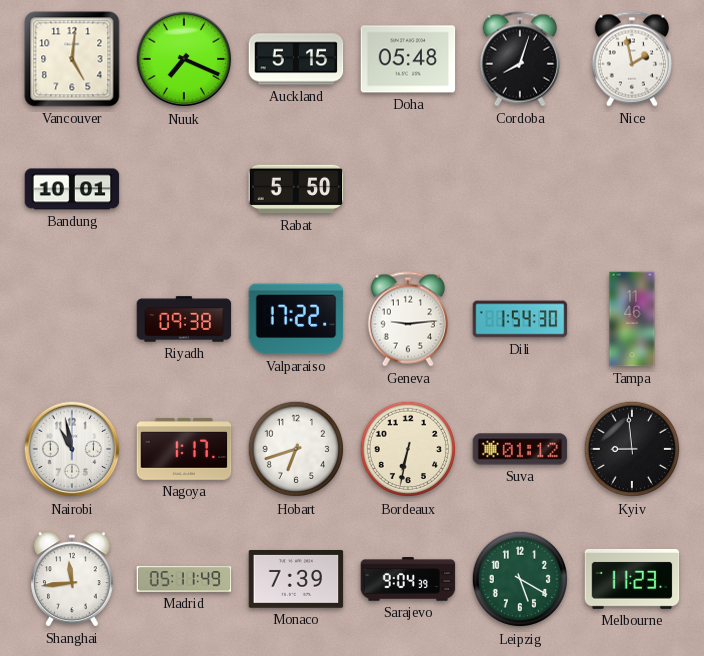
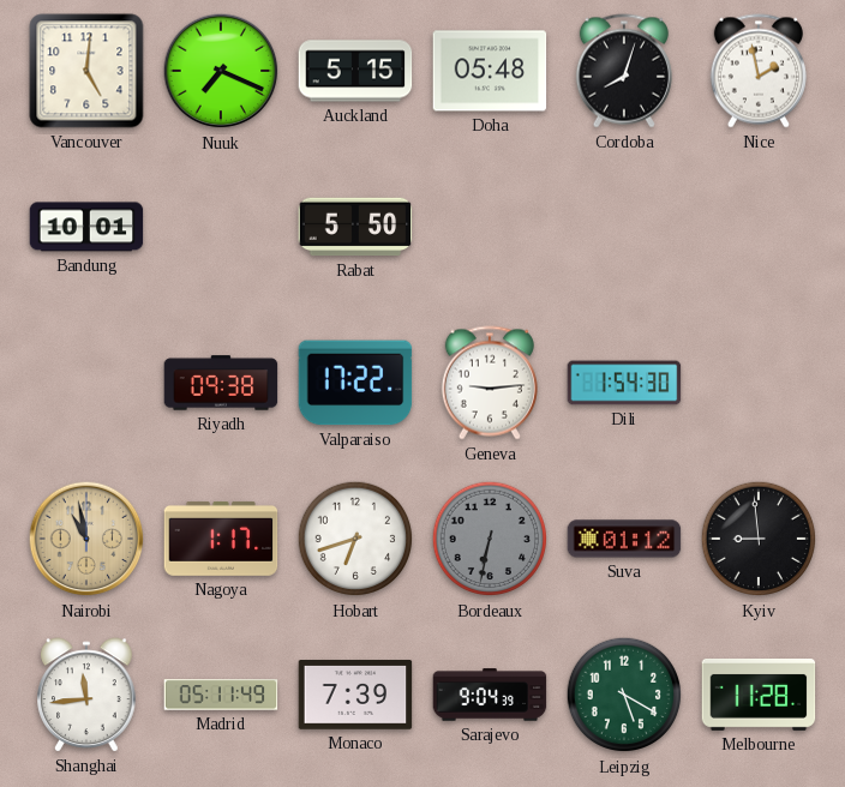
Tampa: 11:46 -> none (632, 319)
Nairobi dial: white -> champagne (86, 539)
Bordeaux dial: cream -> grey (490, 539)
Melbourne: 11:23 -> 11:28 (759, 695)
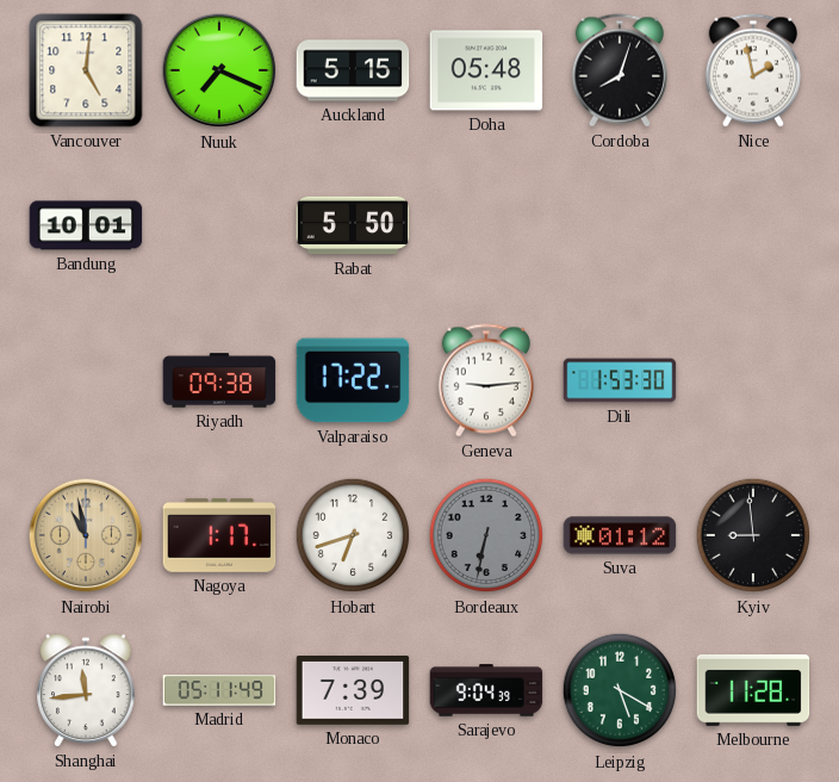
Dili: 1:54 -> 1:53 (620, 380)
